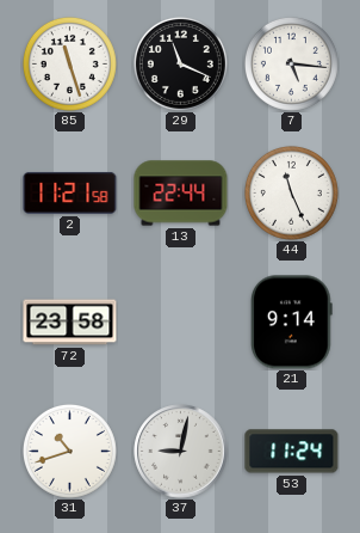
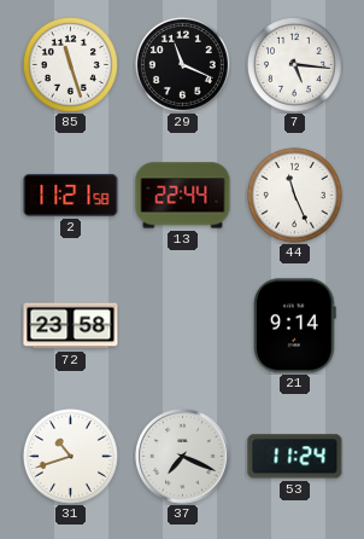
37: 9:02 -> 7:19 (183, 457)
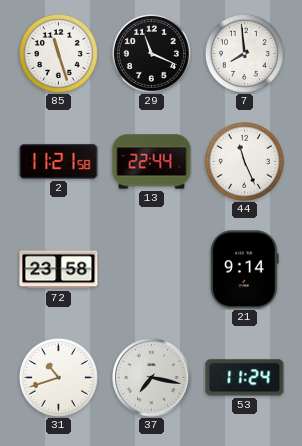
7: 5:16 -> 7:59 (244, 53)
37: 7:19 -> 7:17 (152, 378)
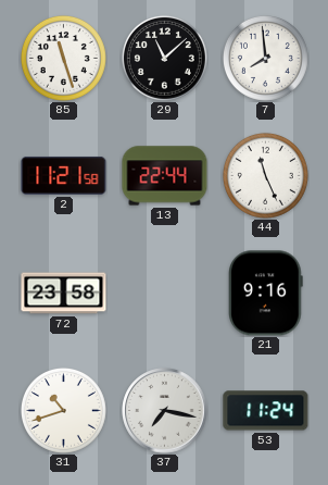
29: 11:19 -> 11:08 (164, 58)
21: 9:14 -> 9:16 (266, 294)
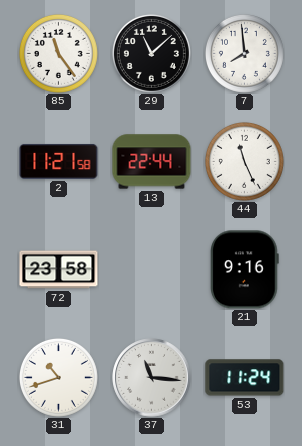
85: 11:27 -> 11:24 (58, 53)
37: 7:17 -> 11:16 (152, 378)
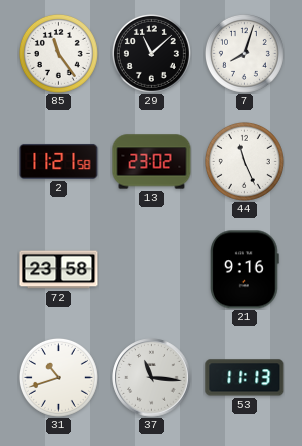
7: 7:59 -> 8:03 (244, 53)
13: 22:44 -> 23:02 (152, 162)
53: 11:24 -> 11:13 (245, 378)
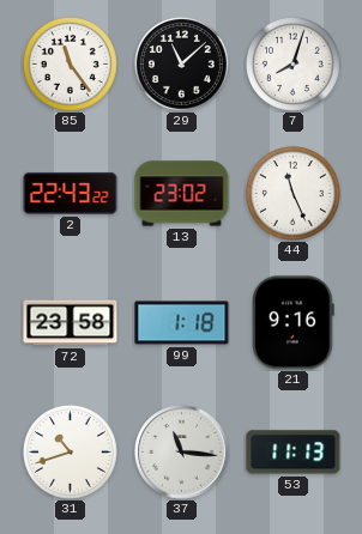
2: 11:21 -> 22:43 (71, 193)
99: none -> 1:18 (182, 323)
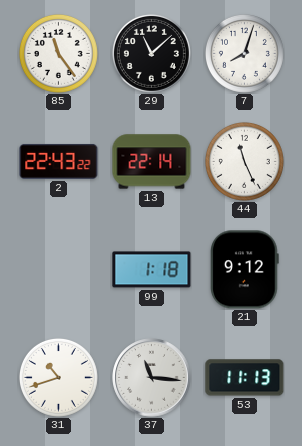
13: 23:02 -> 22:14 (152, 162)
72: 23:58 -> none (71, 323)
21: 9:16 -> 9:12 (245, 270)
